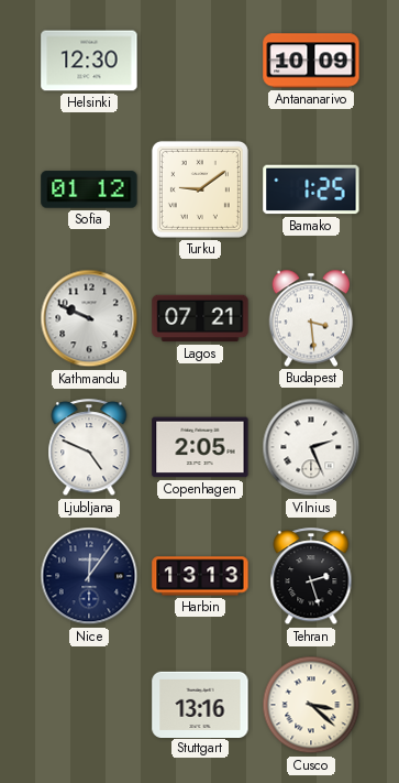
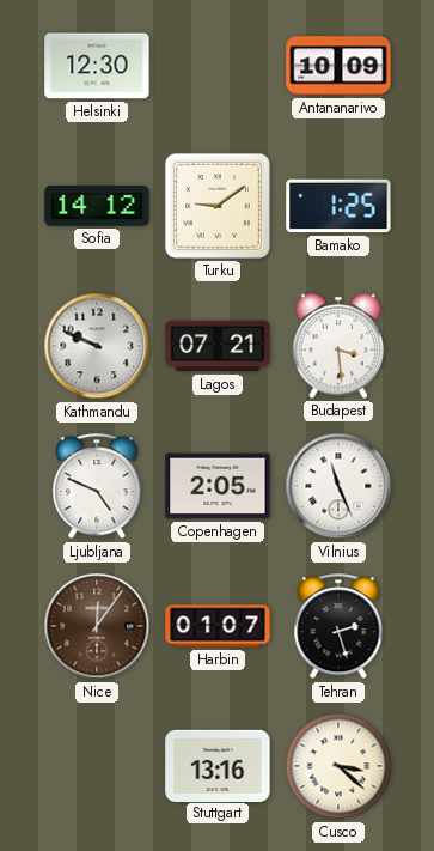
Sofia: 01:12 -> 14:12 (97, 206)
Vilnius: 2:26 -> 11:26 (338, 486)
Nice dial: navy -> brown (97, 626)
Harbin: 13:13 -> 01:07 (218, 626)
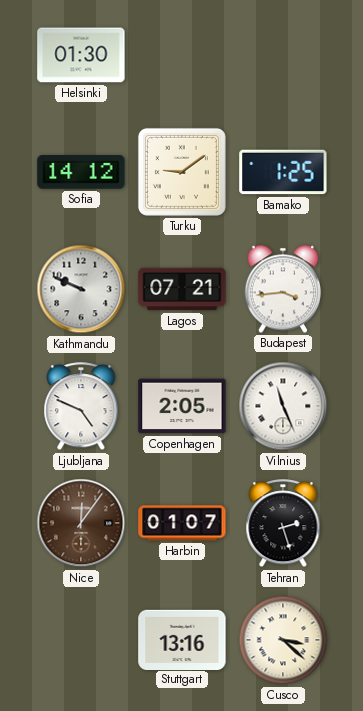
Helsinki: 12:30 -> 01:30 (81, 55)
Antananarivo: 10:09 -> none (338, 66)
Budapest: 3:29 -> 3:44 (283, 289)
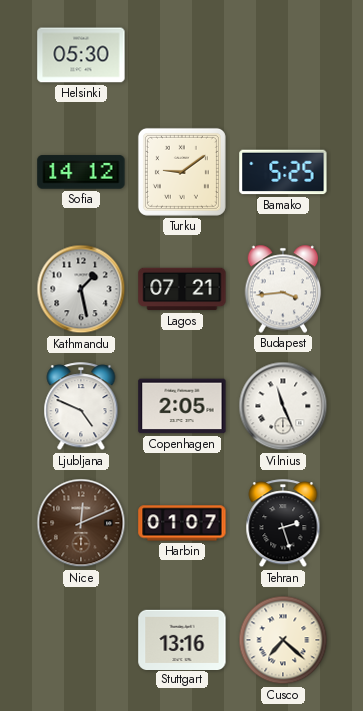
Helsinki: 01:30 -> 05:30 (81, 55)
Bamako: 1:25 -> 5:25 (283, 172)
Kathmandu: 9:49 -> 1:28 (81, 289)
Nice: 12:06 -> 12:11 (81, 523)
Cusco: 3:22 -> 7:22 (283, 640)
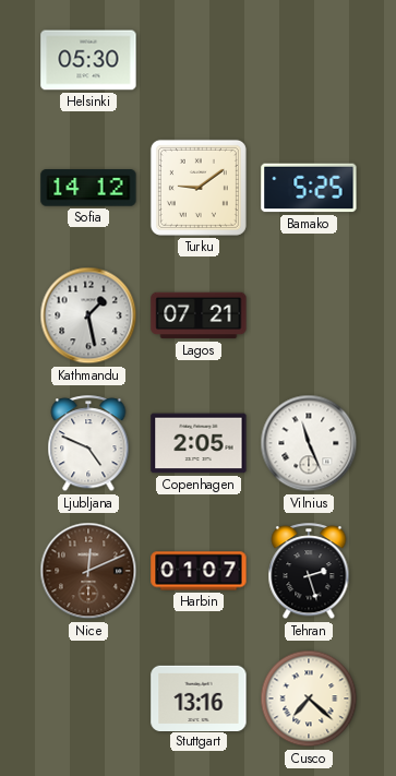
Budapest: 3:44 -> none (283, 289)
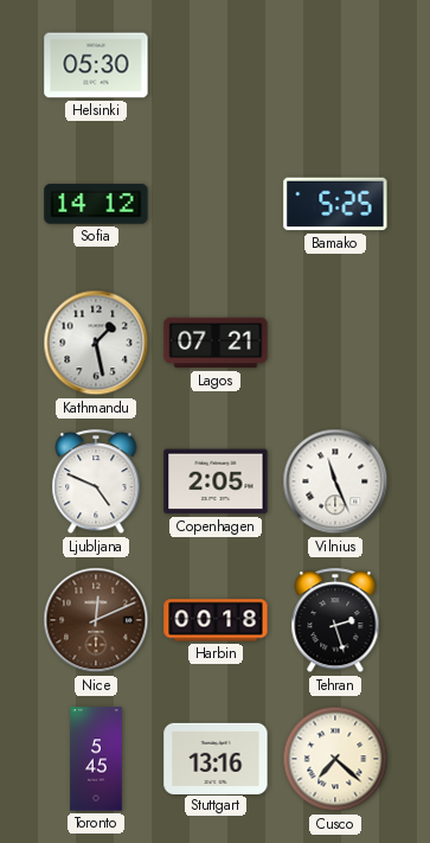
Turku: 9:09 -> none (199, 188)
Harbin: 01:07 -> 00:18 (216, 620)
Toronto: none -> 5:45 (96, 759)
